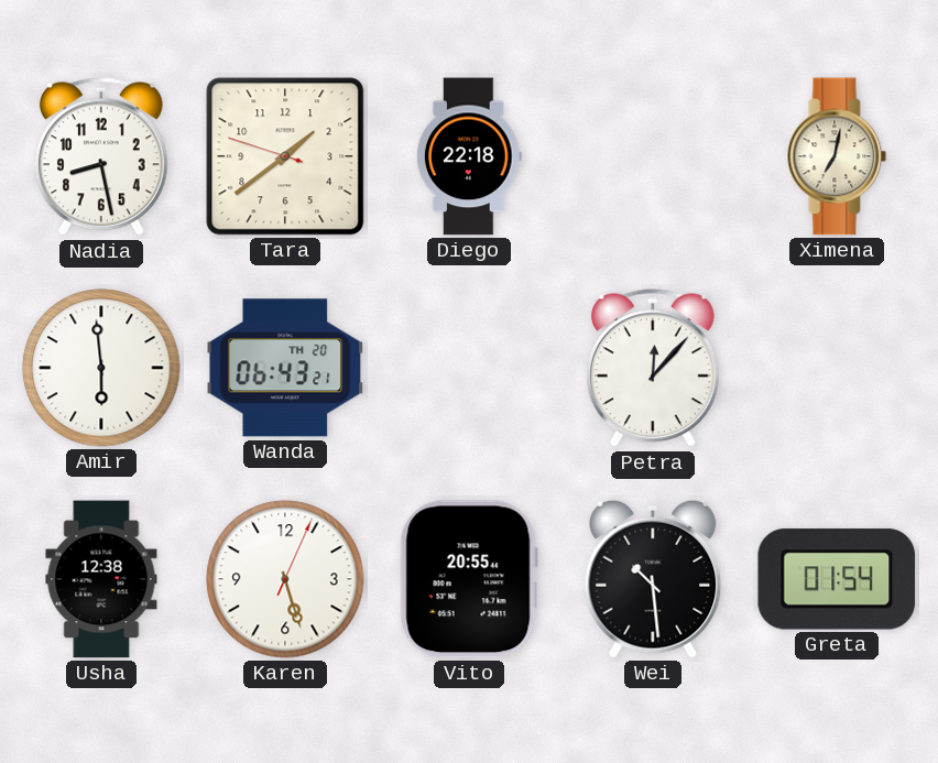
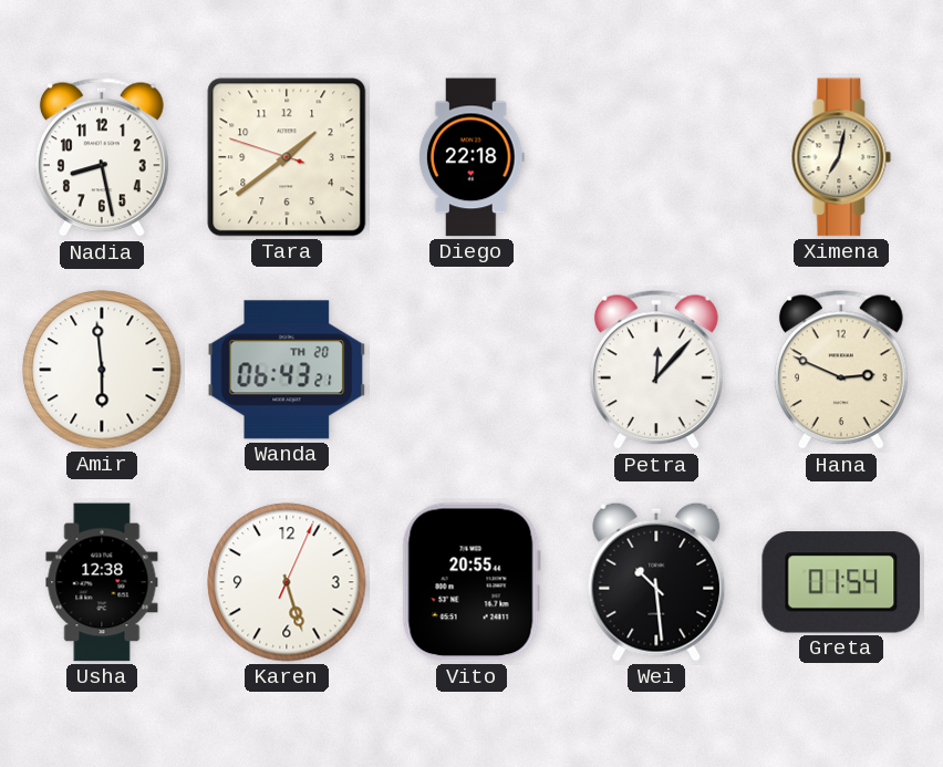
Hana: none -> 2:49 (841, 371)
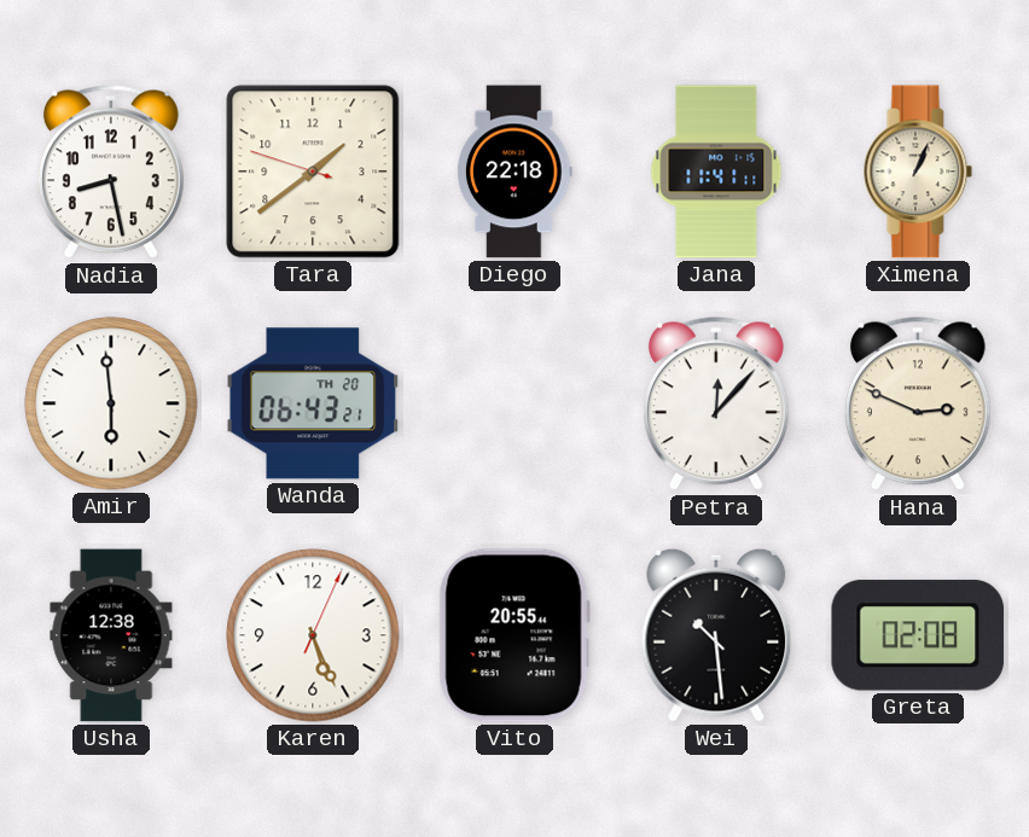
Jana: none -> 11:41 (716, 172)
Ximena: 7:02 -> 1:04 (918, 172)
Karen: 5:27 -> 5:26 (313, 635)
Greta: 01:54 -> 02:08 (918, 635)
